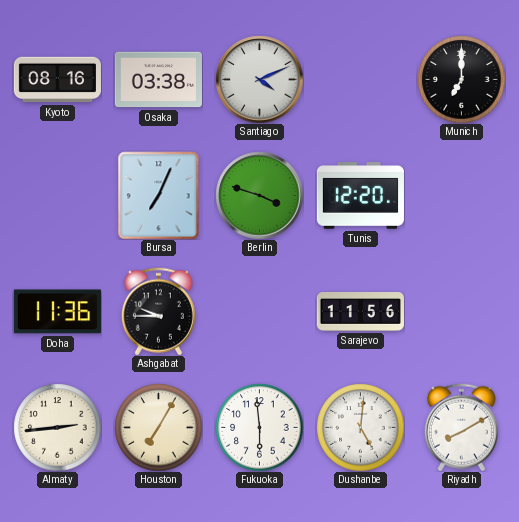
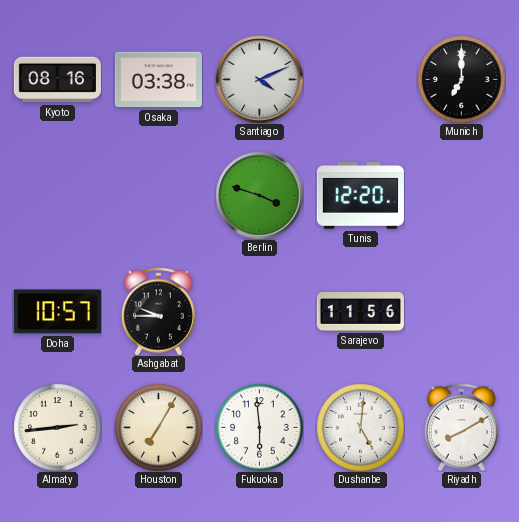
Bursa: 7:04 -> none (159, 195)
Doha: 11:36 -> 10:57 (57, 312)
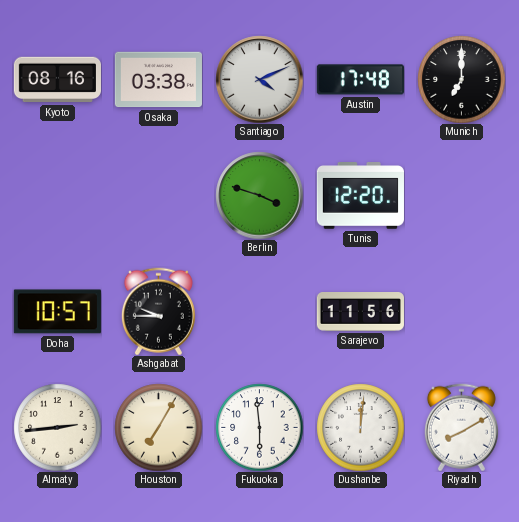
Austin: none -> 17:48 (360, 80)
Dushanbe: 5:01 -> 12:01 (360, 427)
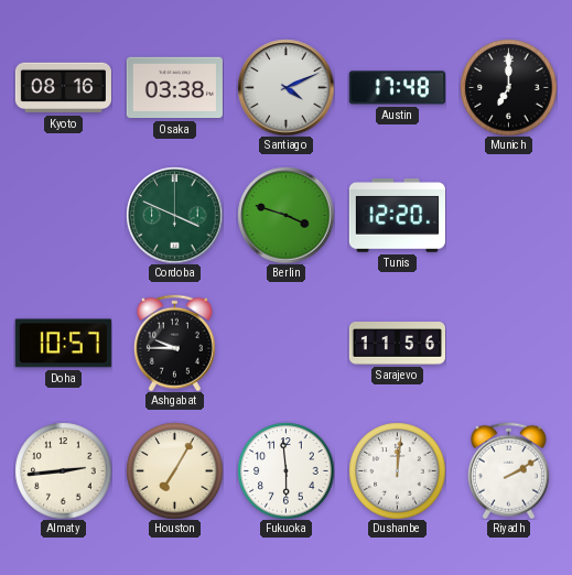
Cordoba: none -> 3:49 (174, 215)
Riyadh: 8:10 -> 2:10 (508, 470)
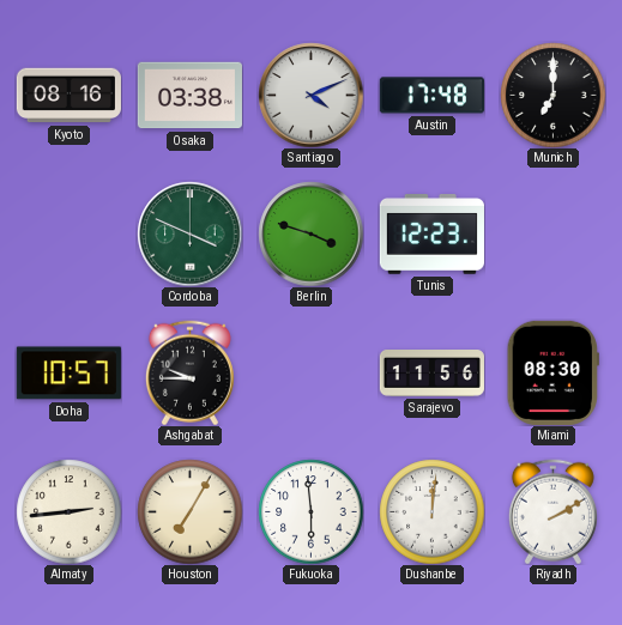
Tunis: 12:20 -> 12:23 (431, 235)
Miami: none -> 08:30 (552, 372)
